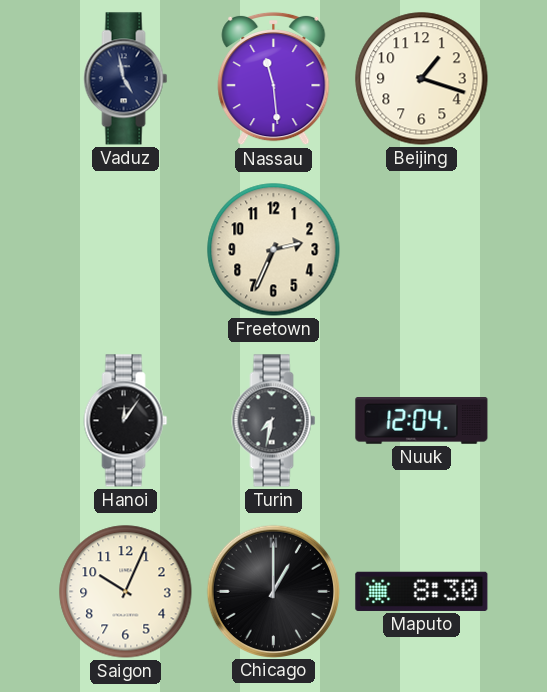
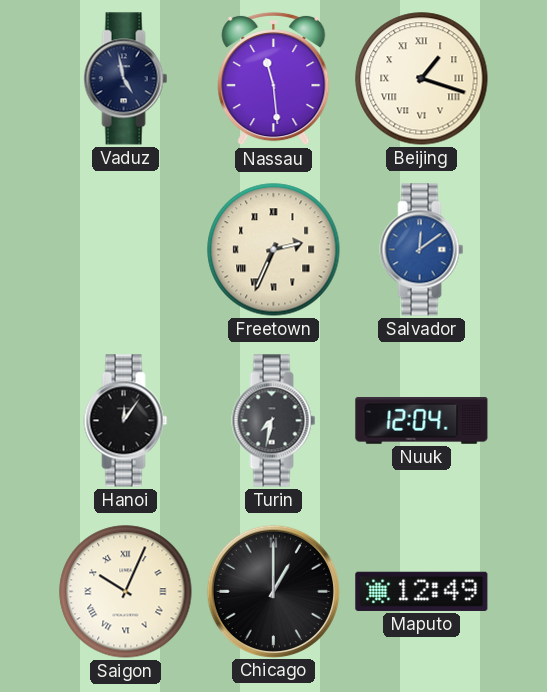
Beijing numerals: Arabic -> Roman (422, 79)
Freetown numerals: Arabic -> Roman (274, 250)
Salvador: none -> 12:09 (422, 250)
Saigon numerals: Arabic -> Roman (126, 592)
Maputo: 8:30 -> 12:49 (422, 591)
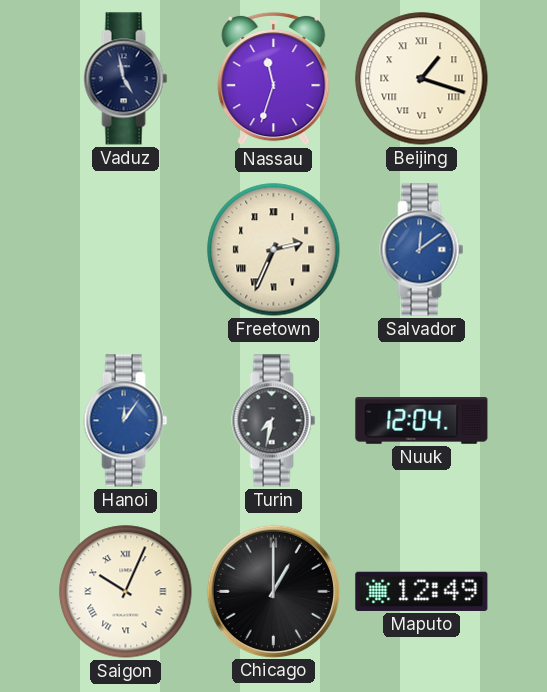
Nassau: 11:29 -> 11:33 (274, 79)
Hanoi dial: black -> blue (126, 421)
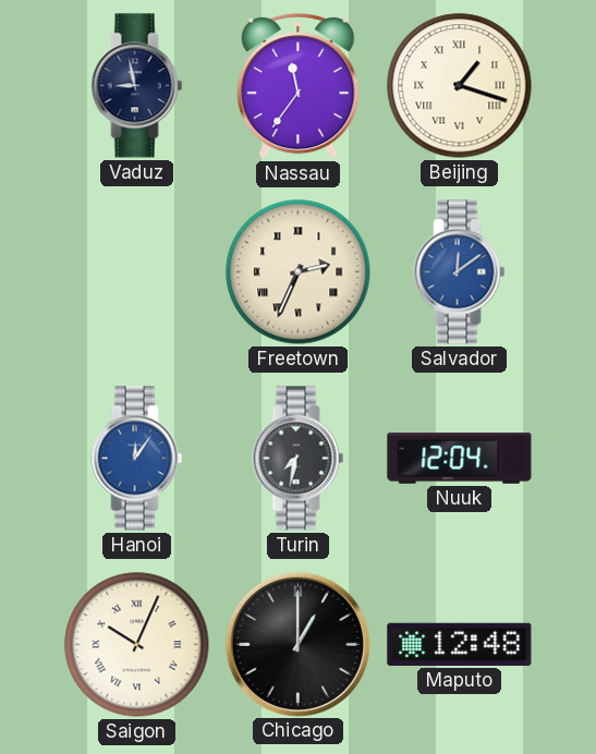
Vaduz: 4:58 -> 8:58 (137, 86)
Nassau: 11:33 -> 11:36 (299, 86)
Maputo: 12:49 -> 12:48 (460, 644)
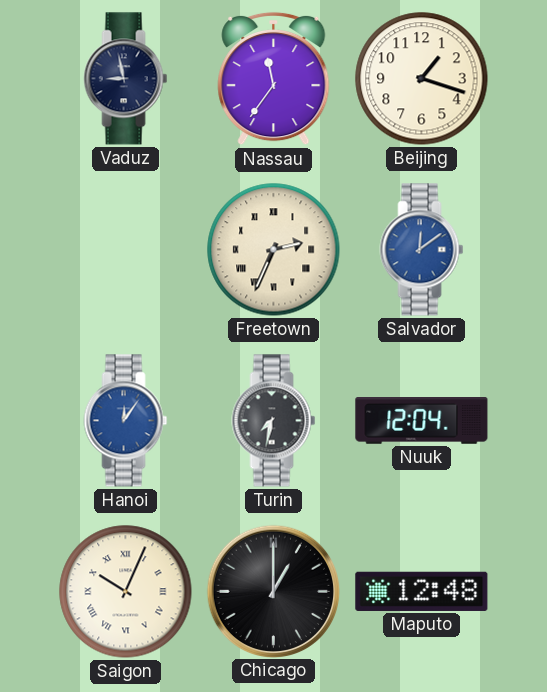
Beijing numerals: Roman -> Arabic (422, 79)
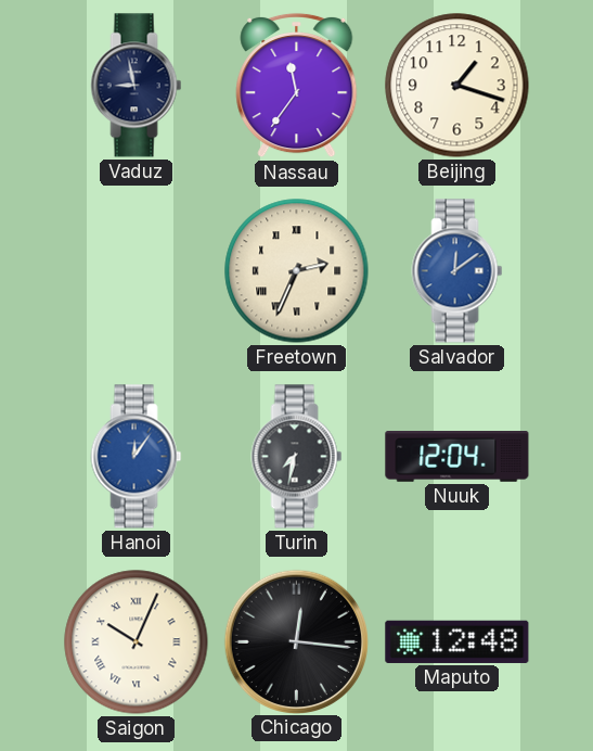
Chicago: 1:00 -> 12:16 (296, 641)
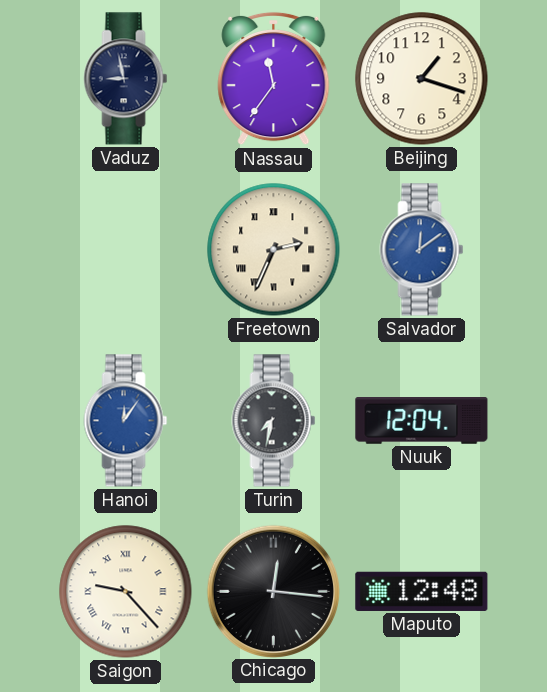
Saigon: 10:04 -> 9:23 (126, 592)
